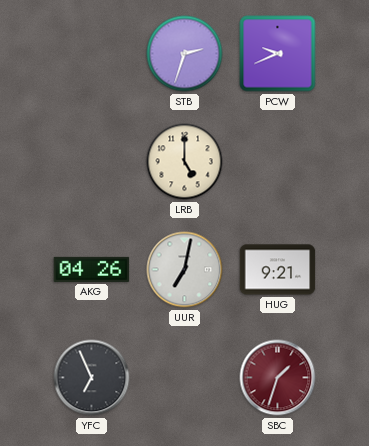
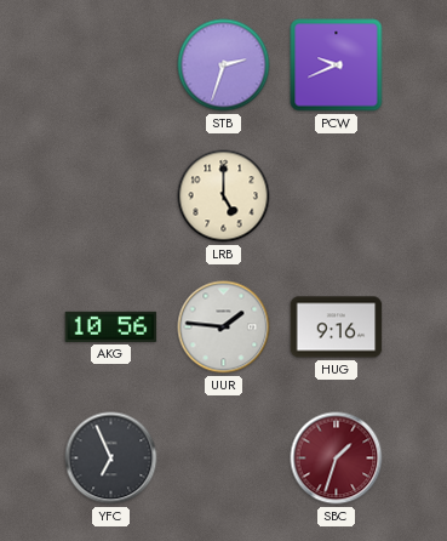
AKG: 04:26 -> 10:56 (111, 326)
UUR: 7:02 -> 1:46 (224, 328)
HUG: 9:21 -> 9:16 (337, 328)
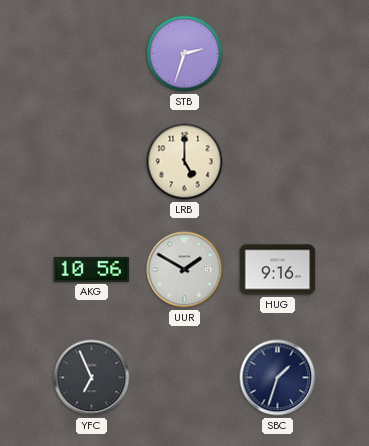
PCW: 9:41 -> none (337, 66)
UUR: 1:46 -> 1:50 (185, 270)
SBC dial: burgundy -> navy (278, 378)
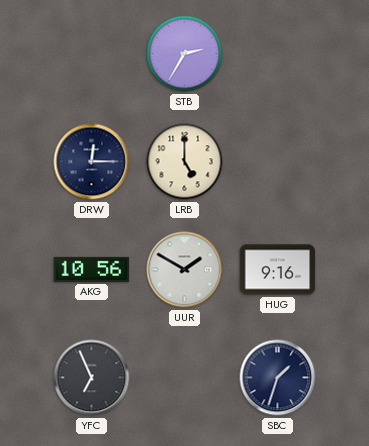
STB: 2:33 -> 2:35 (185, 54)
DRW: none -> 12:15 (92, 162)
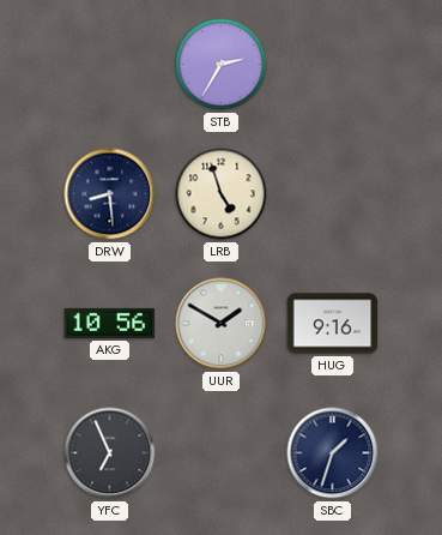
DRW: 12:15 -> 8:29 (110, 194)
LRB: 5:00 -> 4:57 (222, 194)
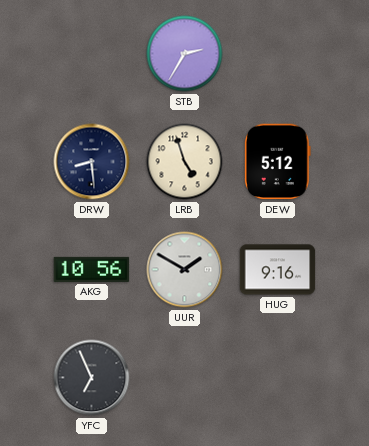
DEW: none -> 5:12 (278, 162)
SBC: 1:33 -> none (333, 453)
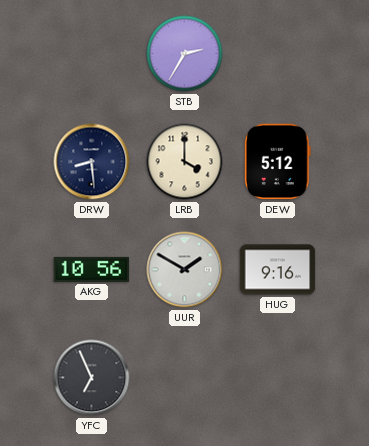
LRB: 4:57 -> 4:00 (185, 162)
